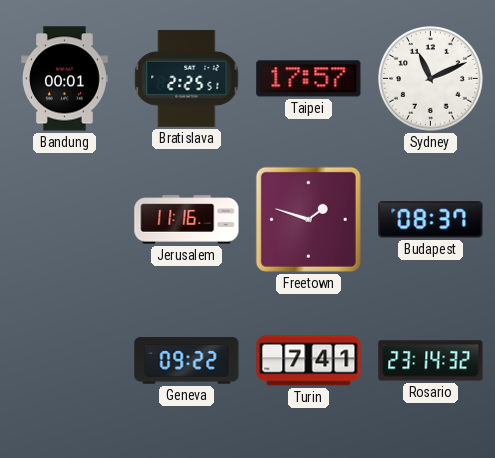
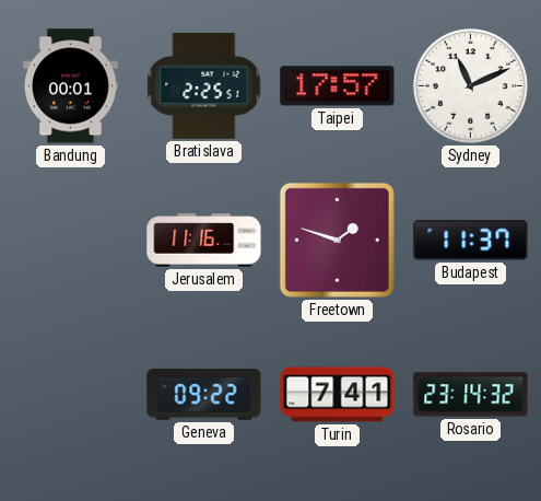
Budapest: 08:37 -> 11:37 (471, 241)
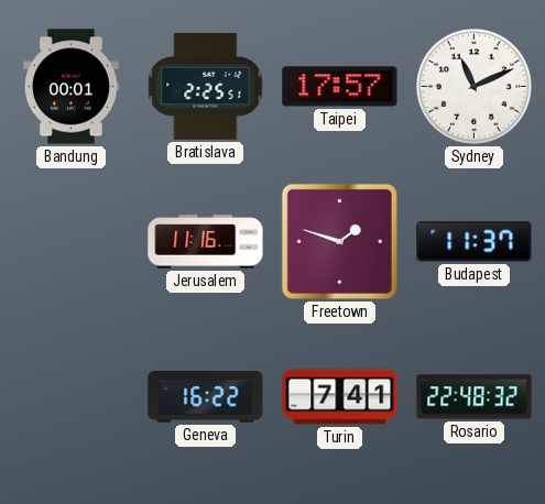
Geneva: 09:22 -> 16:22 (206, 397)
Rosario: 23:14 -> 22:48 (475, 397)
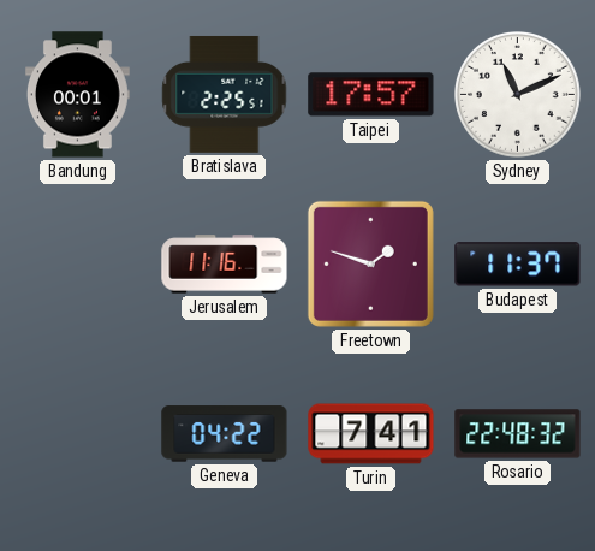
Geneva: 16:22 -> 04:22 (225, 434)
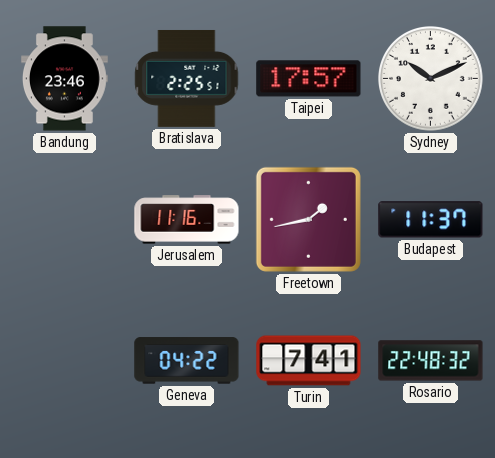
Bandung: 00:01 -> 23:46 (65, 79)
Sydney: 11:11 -> 10:11 (431, 79)
Freetown: 1:48 -> 1:43 (308, 219)
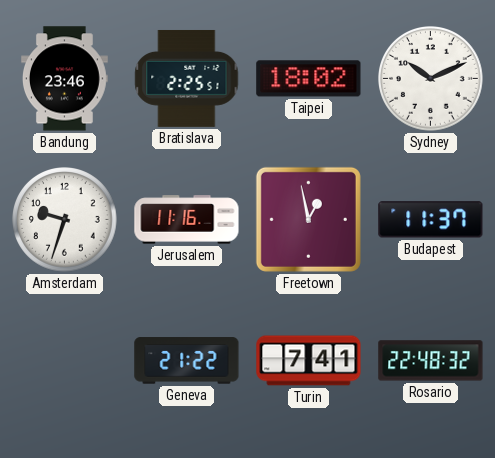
Taipei: 17:57 -> 18:02 (309, 79)
Amsterdam: none -> 9:33 (65, 220)
Freetown: 1:43 -> 12:58 (308, 219)
Geneva: 04:22 -> 21:22 (187, 361)
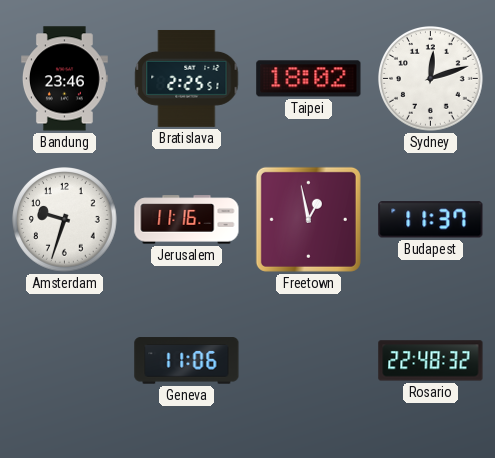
Sydney: 10:11 -> 12:12 (431, 79)
Geneva: 21:22 -> 11:06 (187, 361)
Turin: 7:41 -> none (309, 361)
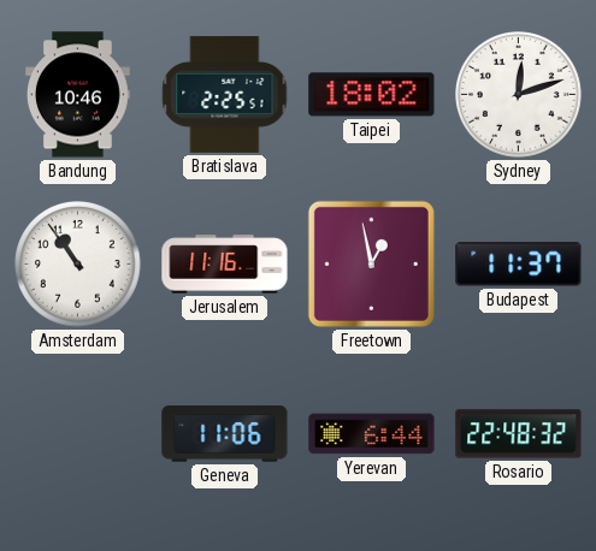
Bandung: 23:46 -> 10:46 (78, 95)
Amsterdam: 9:33 -> 10:54 (78, 265)
Yerevan: none -> 6:44 (372, 434)
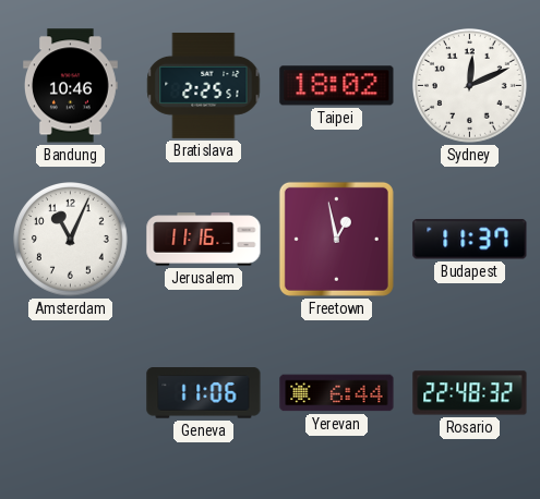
Sydney: 12:12 -> 12:11 (470, 86)
Amsterdam: 10:54 -> 11:04 (71, 240)
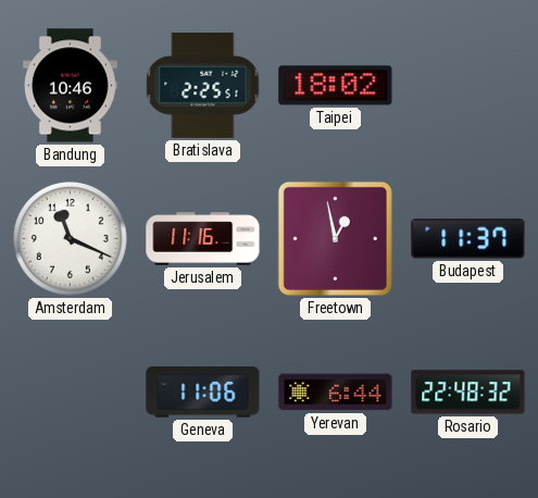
Sydney: 12:11 -> none (470, 86)
Amsterdam: 11:04 -> 11:19 (71, 239)
